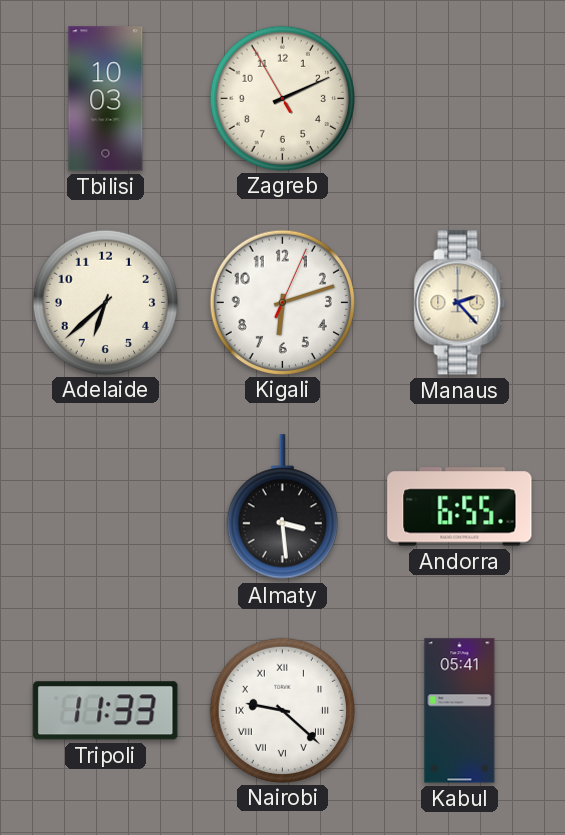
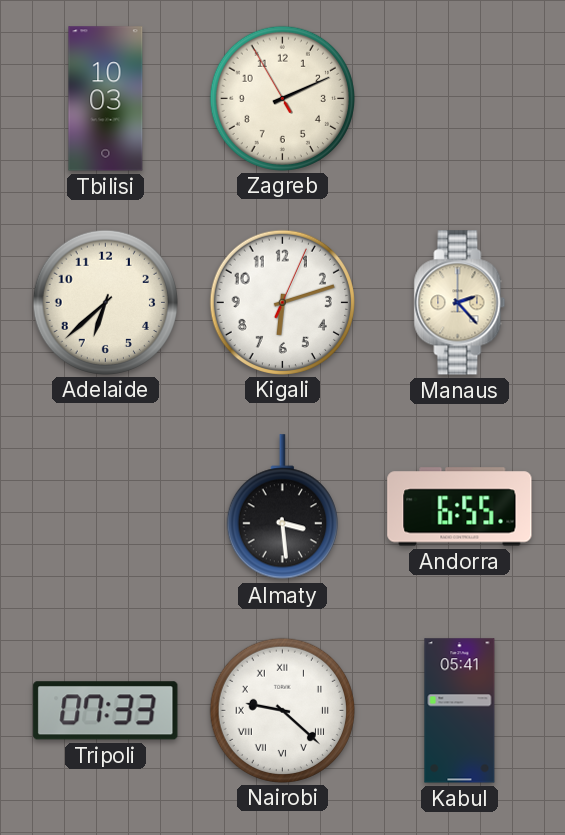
Tripoli: 11:33 -> 07:33 (106, 711)
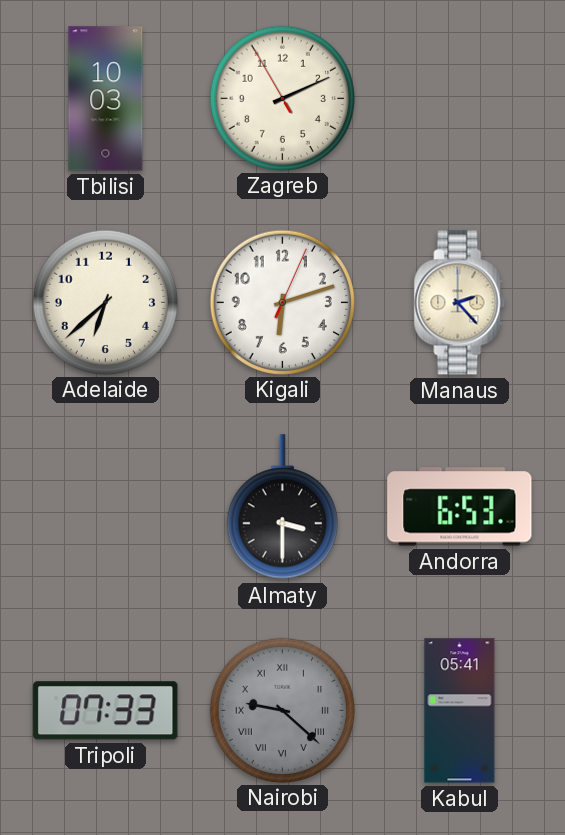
Almaty: 3:29 -> 3:30 (282, 507)
Andorra: 6:55 -> 6:53 (460, 507)
Nairobi dial: white -> grey (282, 710)
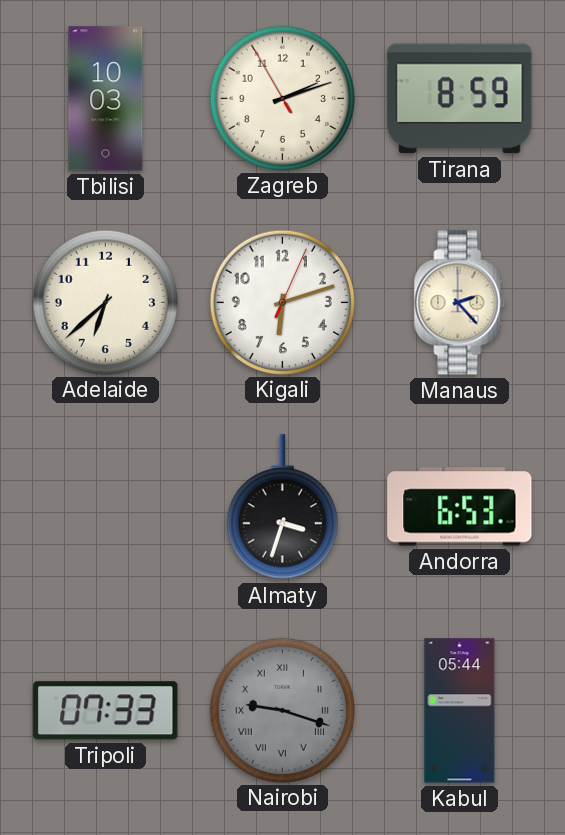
Zagreb: 2:10 -> 2:11 (282, 98)
Tirana: none -> 8:59 (460, 99)
Almaty: 3:30 -> 3:33 (282, 507)
Nairobi: 9:22 -> 9:18 (282, 710)
Kabul: 05:41 -> 05:44 (460, 711)
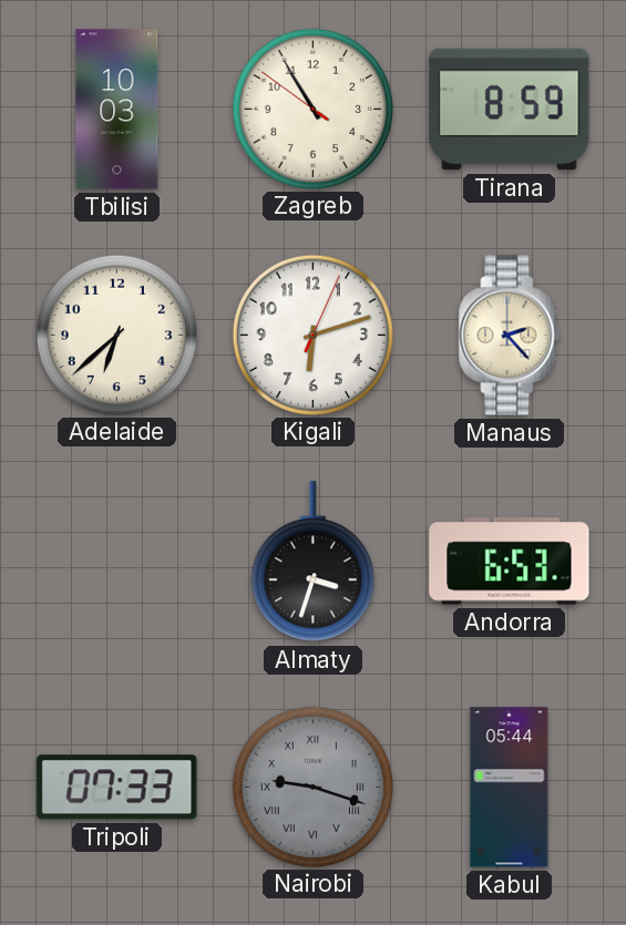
Zagreb: 2:11 -> 10:54 (312, 109)
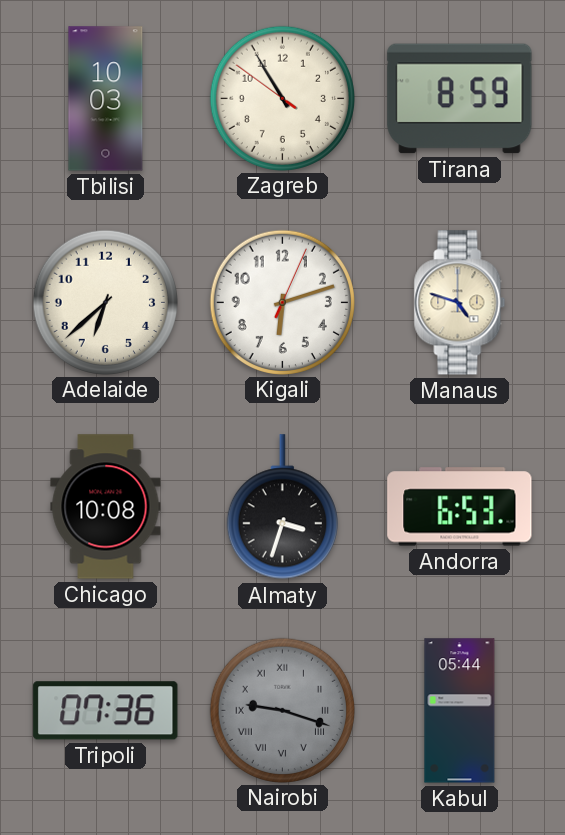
Manaus: 2:23 -> 4:48 (460, 303)
Chicago: none -> 10:08 (106, 507)
Tripoli: 07:33 -> 07:36 (106, 711)
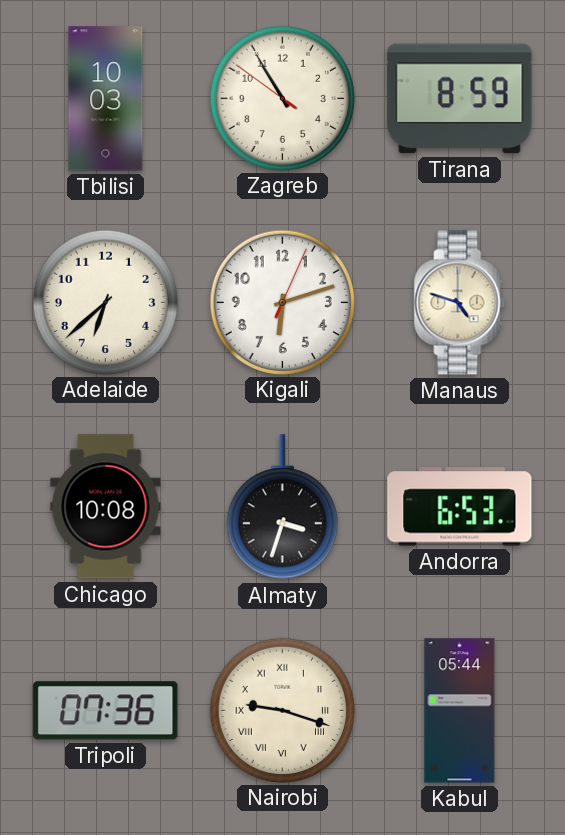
Nairobi dial: grey -> cream (282, 710)
